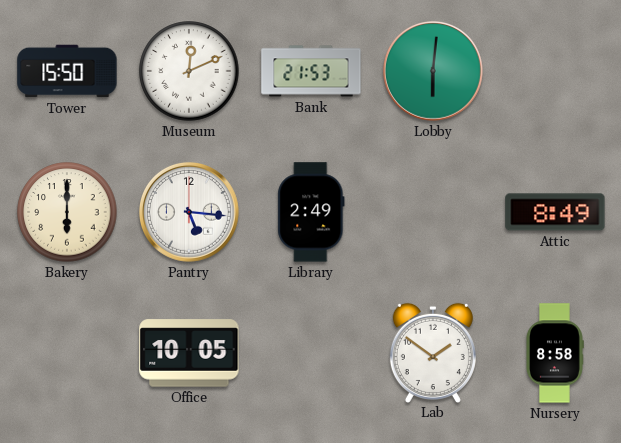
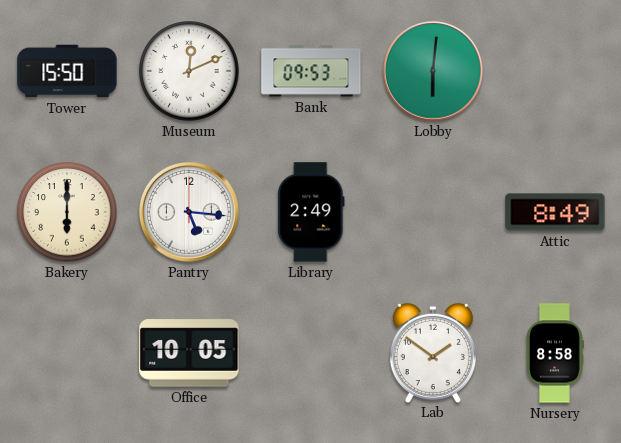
Bank: 21:53 -> 09:53 (311, 71)
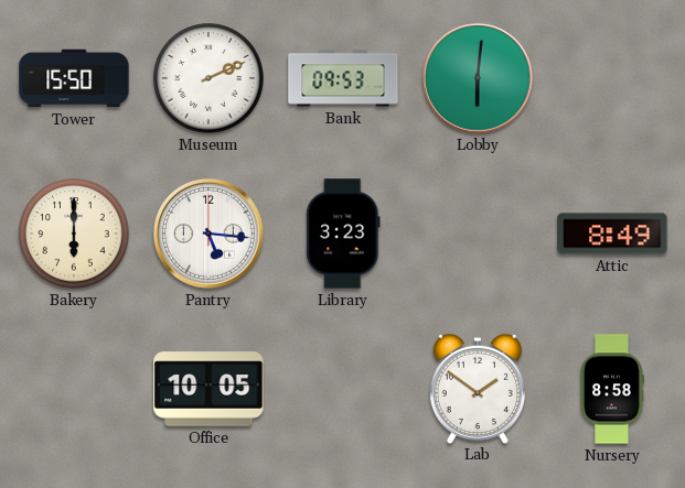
Museum: 12:11 -> 2:11 (208, 78)
Library: 2:49 -> 3:23 (343, 234)
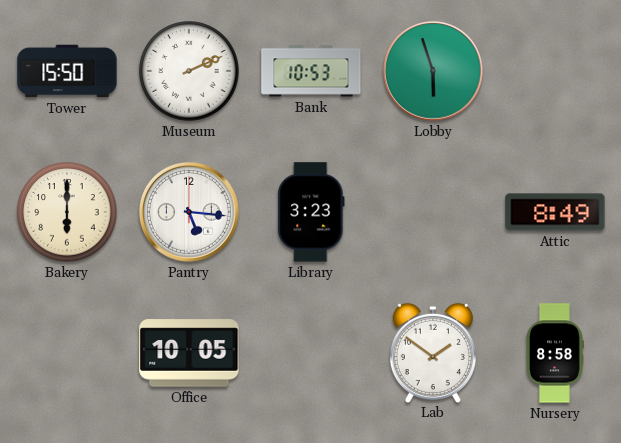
Bank: 09:53 -> 10:53 (311, 71)
Lobby: 6:01 -> 5:57 (433, 71)
